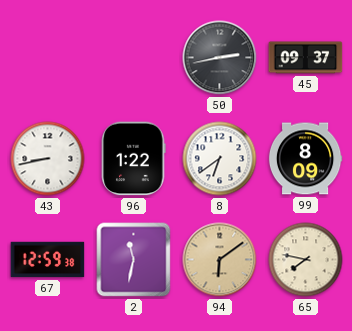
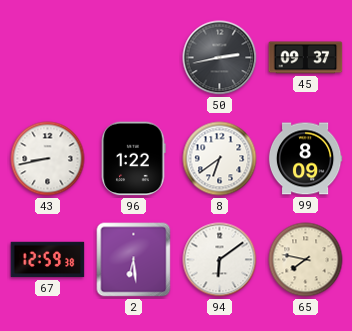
2: 11:32 -> 6:29 (134, 260)
94 dial: champagne -> white (220, 260)
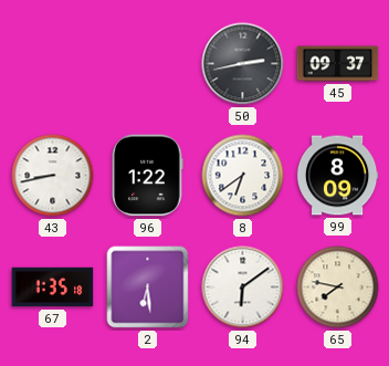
67: 12:59 -> 1:35 (53, 287)
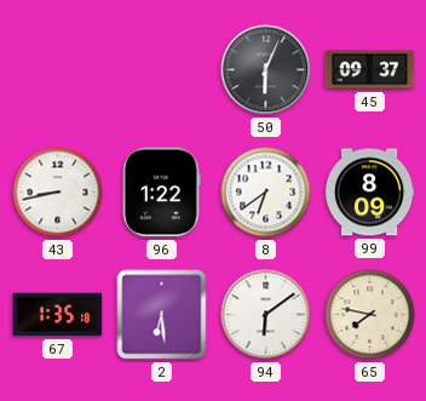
50: 2:43 -> 6:04 (266, 70)
